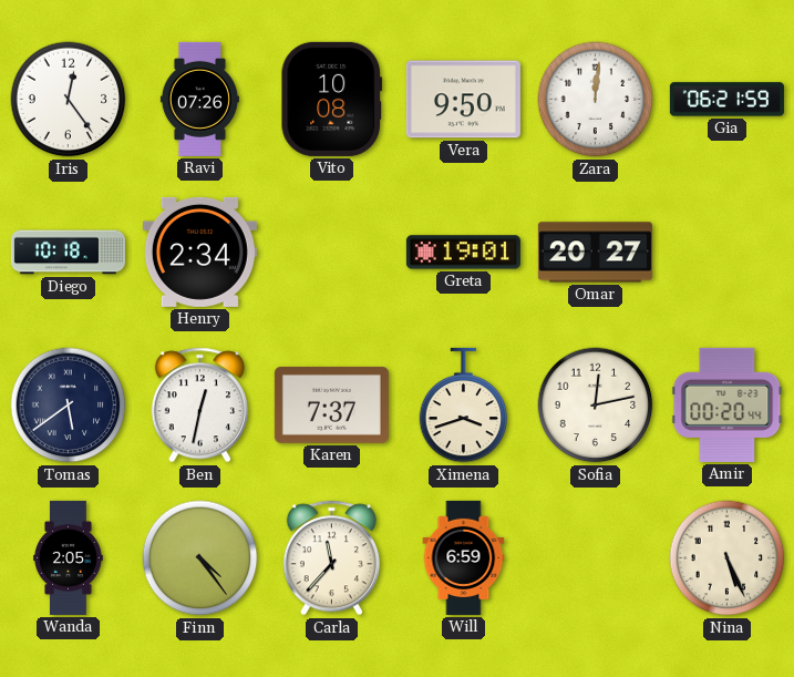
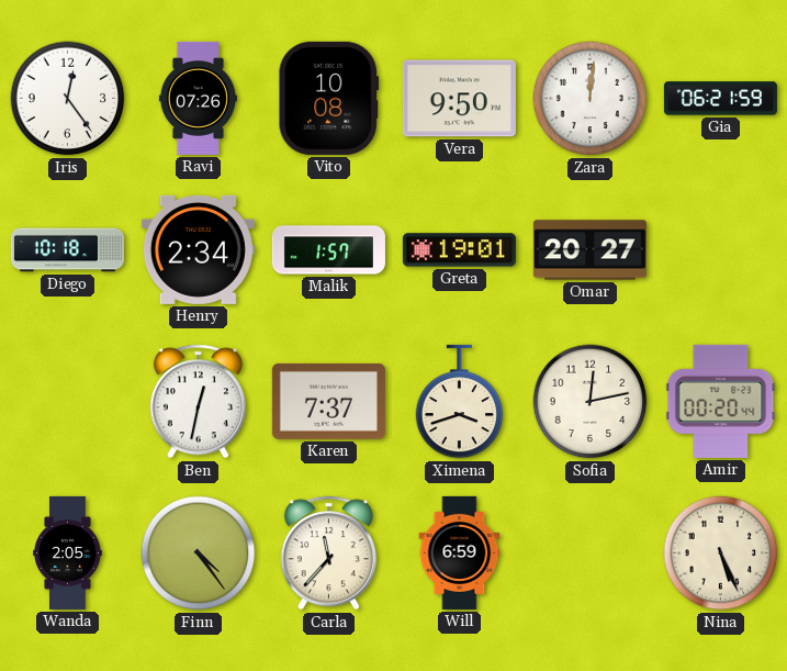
Malik: none -> 1:57 (328, 250)
Tomas: 5:39 -> none (69, 406)
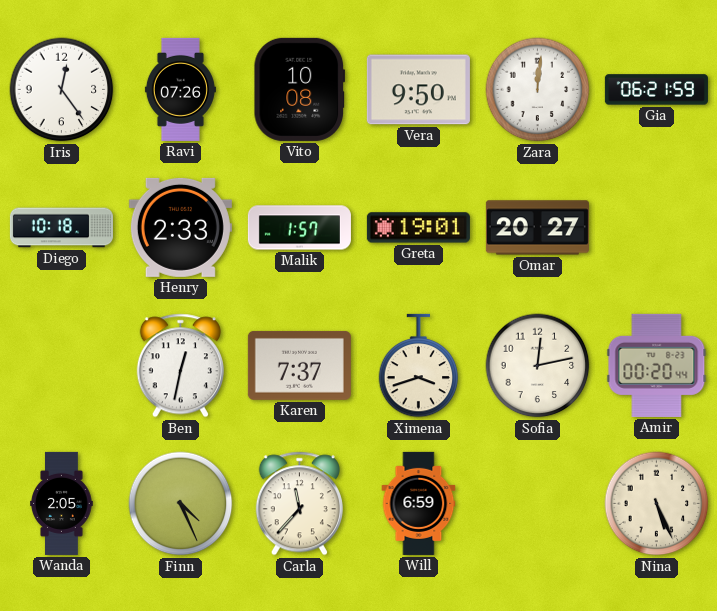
Henry: 2:34 -> 2:33 (180, 227)
Finn: 4:24 -> 4:26 (181, 504)
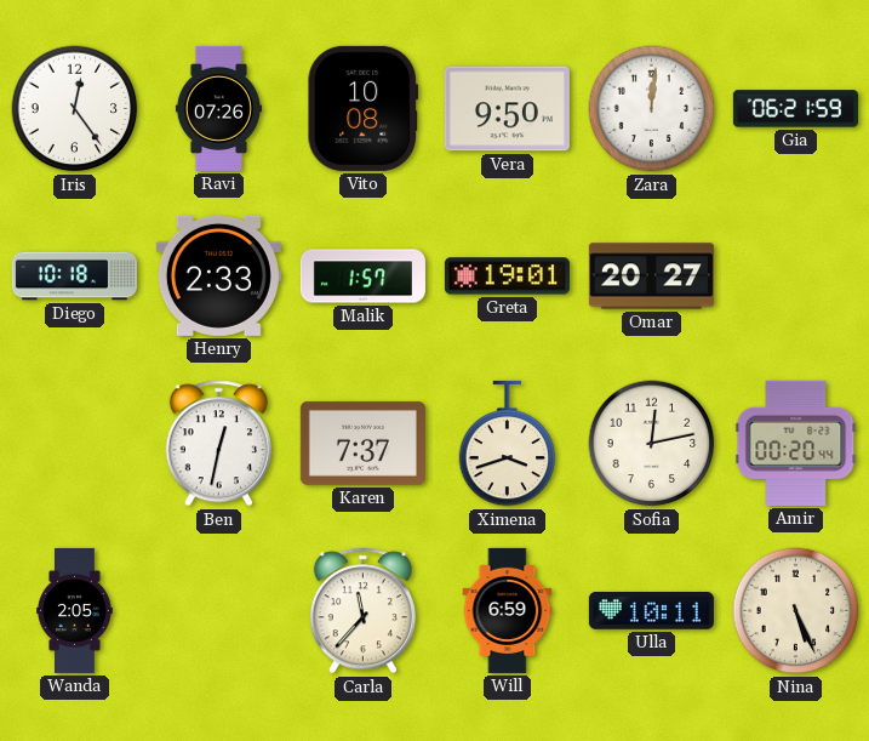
Finn: 4:26 -> none (181, 504)
Ulla: none -> 10:11 (651, 611)
